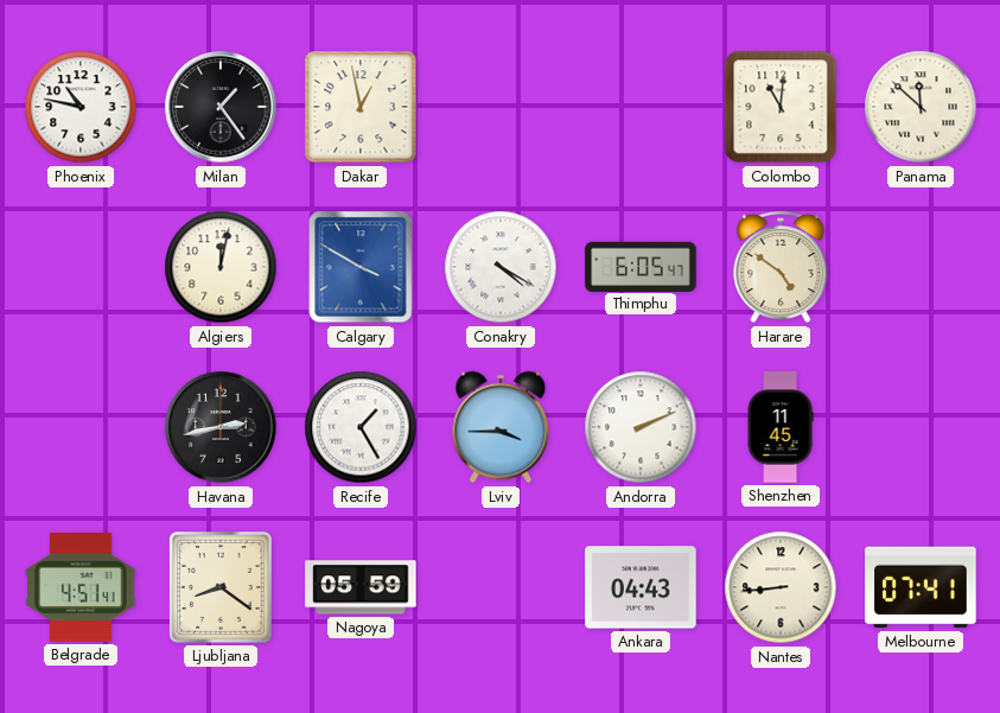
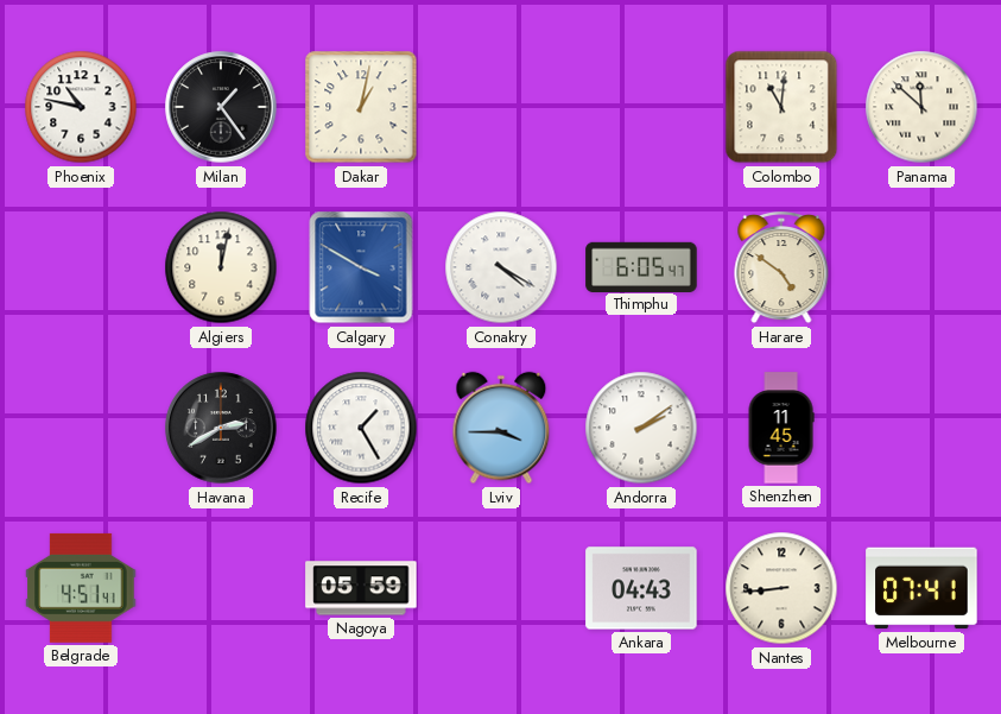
Dakar: 12:58 -> 1:02 (361, 107)
Havana: 2:43 -> 2:40 (221, 428)
Andorra: 2:11 -> 2:09 (641, 428)
Ljubljana: 8:21 -> none (221, 588)
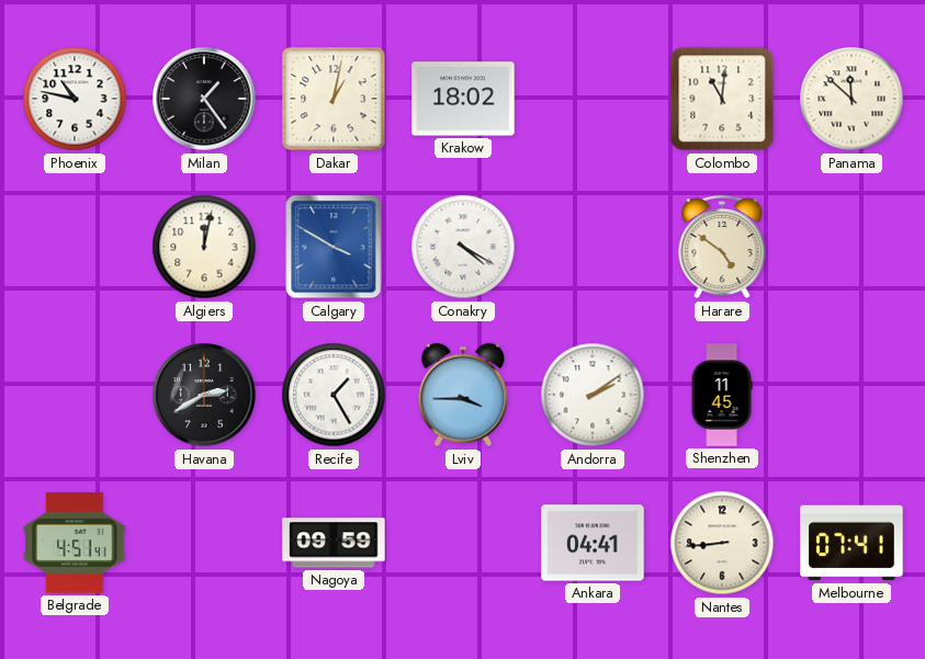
Krakow: none -> 18:02 (463, 99)
Thimphu: 6:05 -> none (641, 266)
Nagoya: 05:59 -> 09:59 (334, 543)
Ankara: 04:43 -> 04:41 (593, 543)
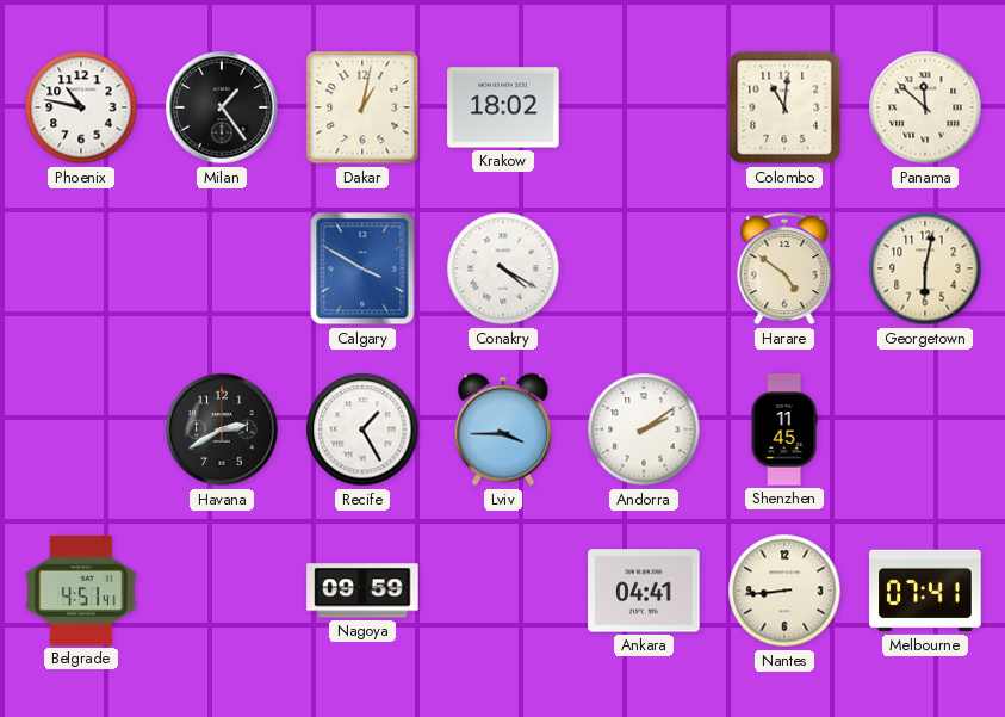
Algiers: 12:02 -> none (204, 247)
Georgetown: none -> 6:02 (925, 268)
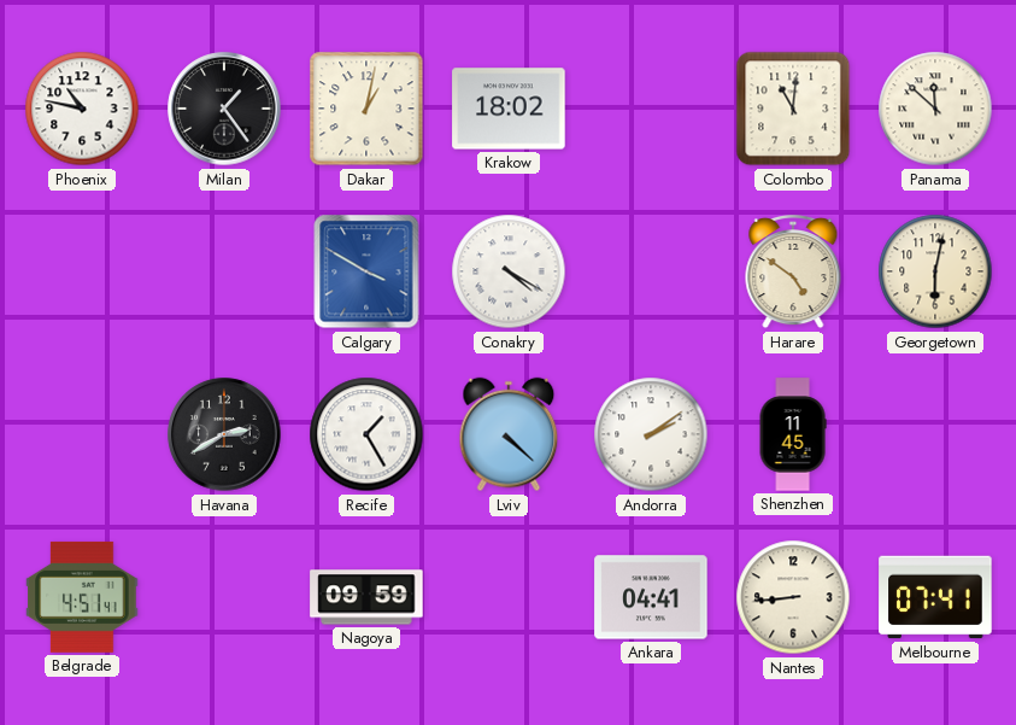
Lviv: 3:45 -> 4:22 (509, 434)
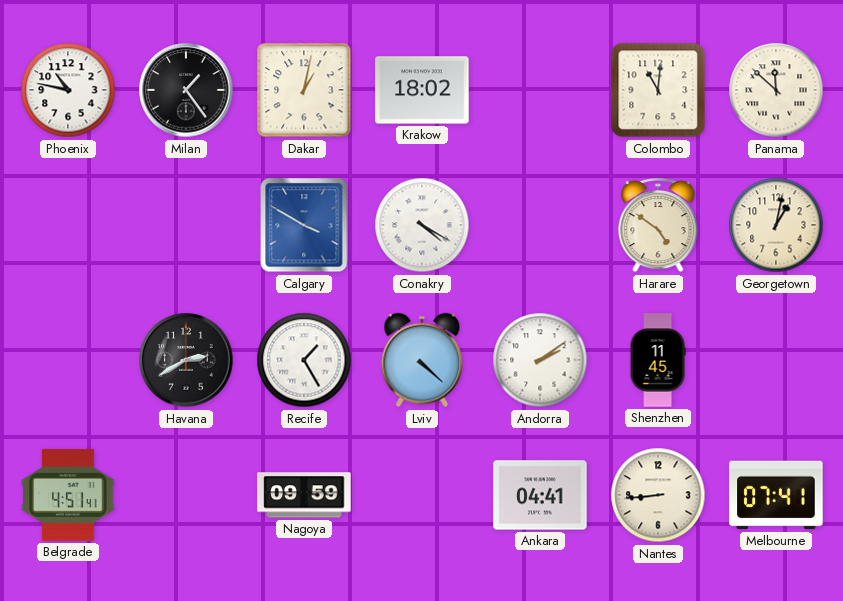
Georgetown: 6:02 -> 1:02 (776, 225)
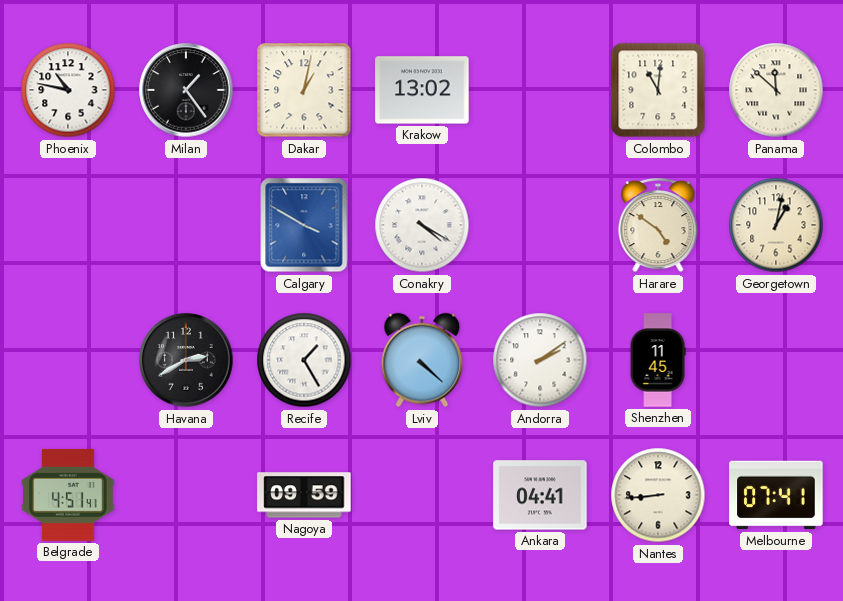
Krakow: 18:02 -> 13:02 (422, 90)
